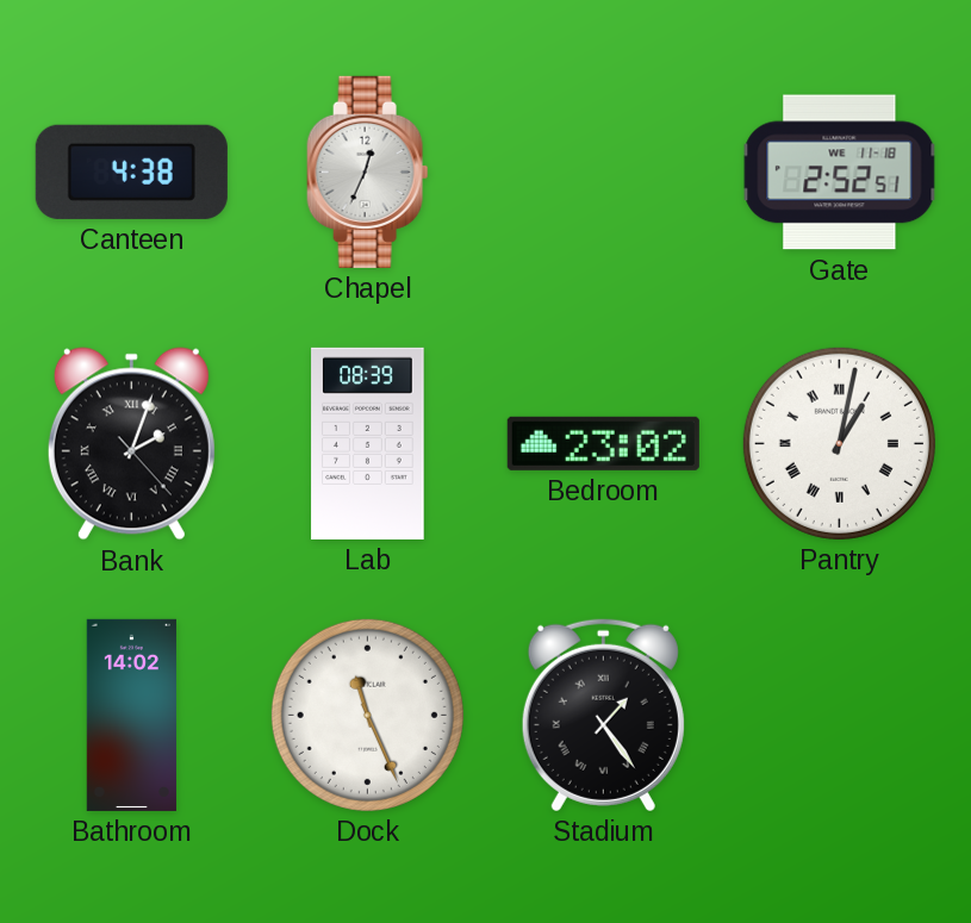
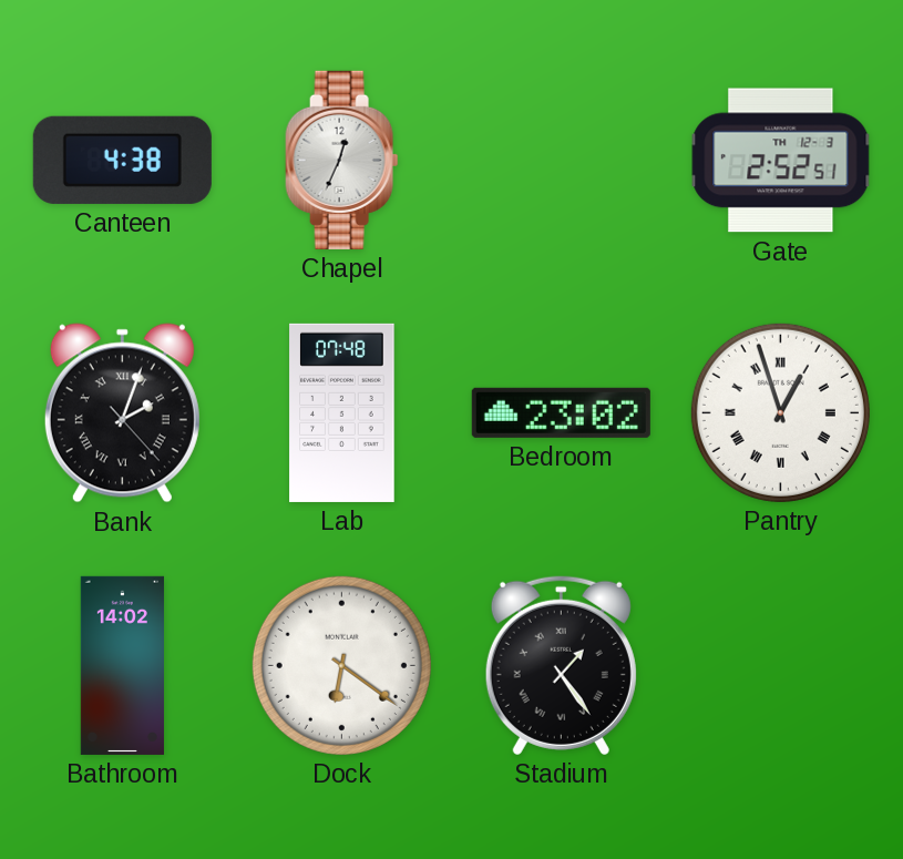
Gate date: WE 11-18 -> TH 12-3 (781, 161)
Lab: 08:39 -> 07:48 (342, 412)
Pantry: 1:02 -> 12:57 (780, 412)
Dock: 11:26 -> 6:21 (341, 665)
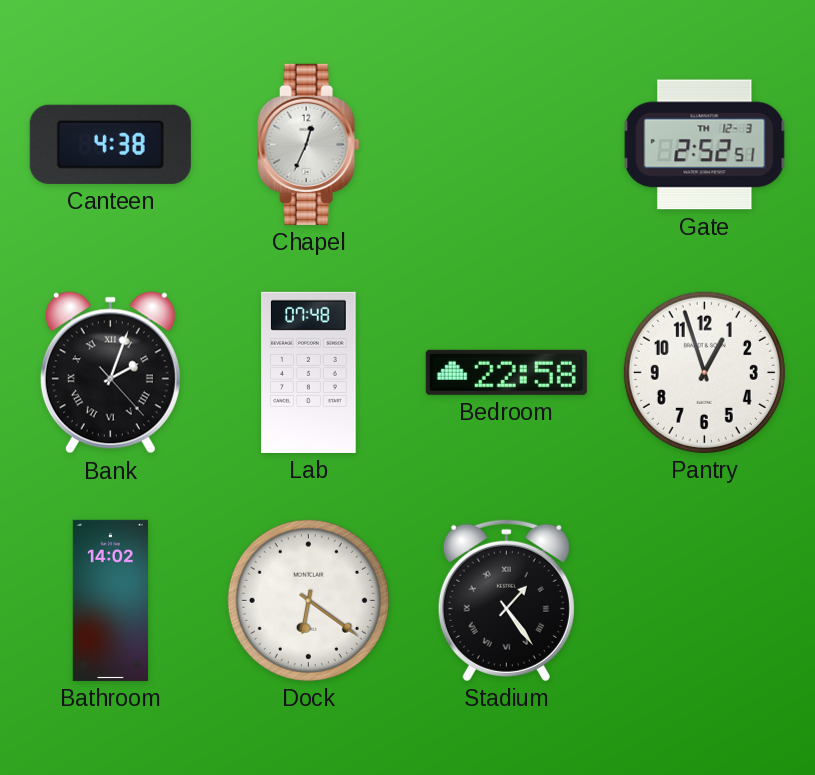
Bedroom: 23:02 -> 22:58 (506, 372)
Pantry numerals: Roman -> Arabic (704, 372)
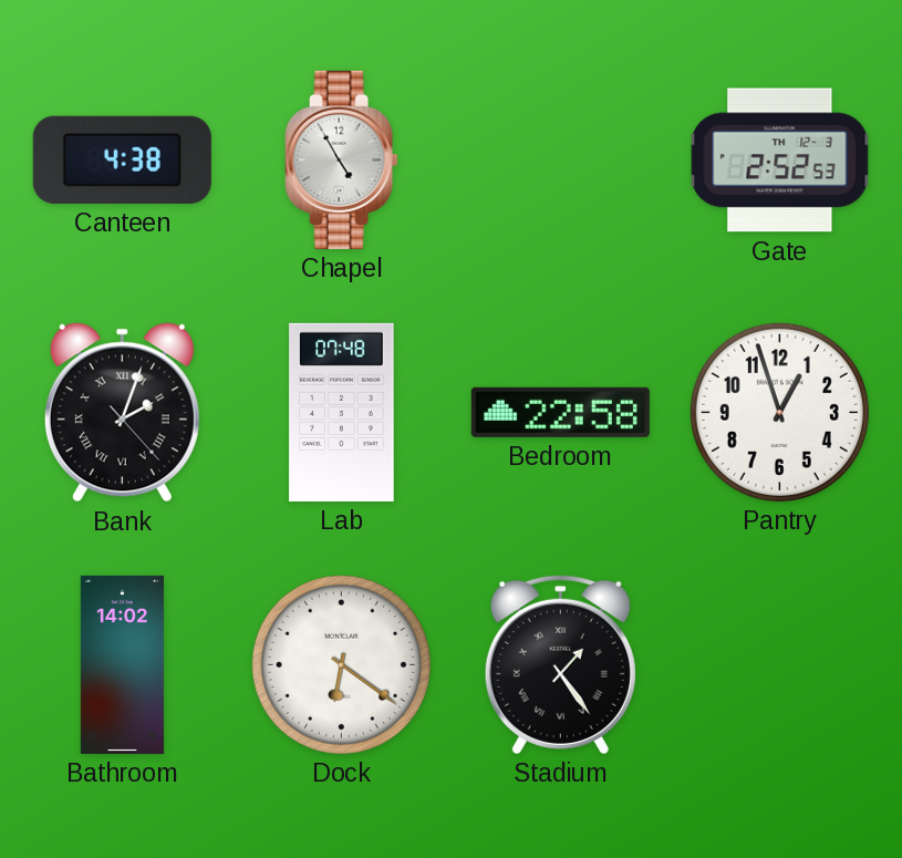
Chapel: 12:34 -> 4:55 (342, 159)
Gate: 2:52:51 -> 2:52:53 (780, 161)
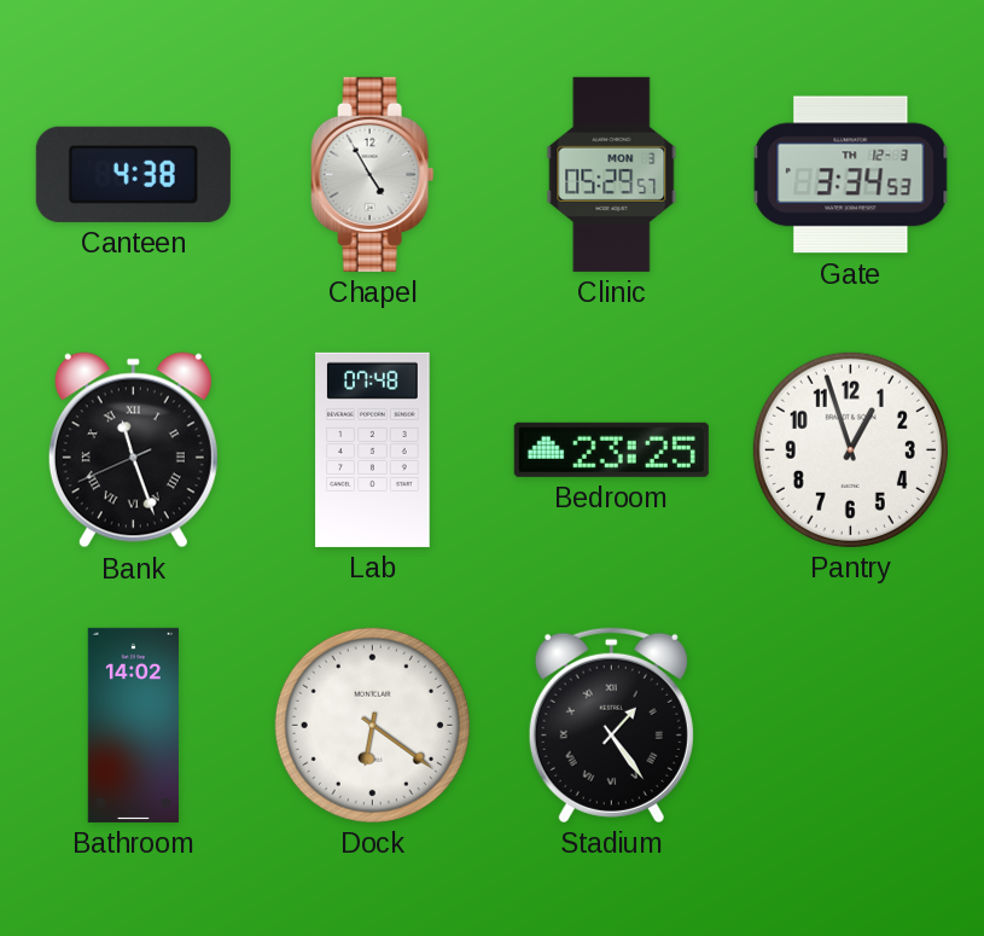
Clinic: none -> 05:29 (612, 174)
Gate: 2:52 -> 3:34 (851, 175)
Bank: 2:03 -> 11:26 (133, 450)
Bedroom: 22:58 -> 23:25 (611, 449)
